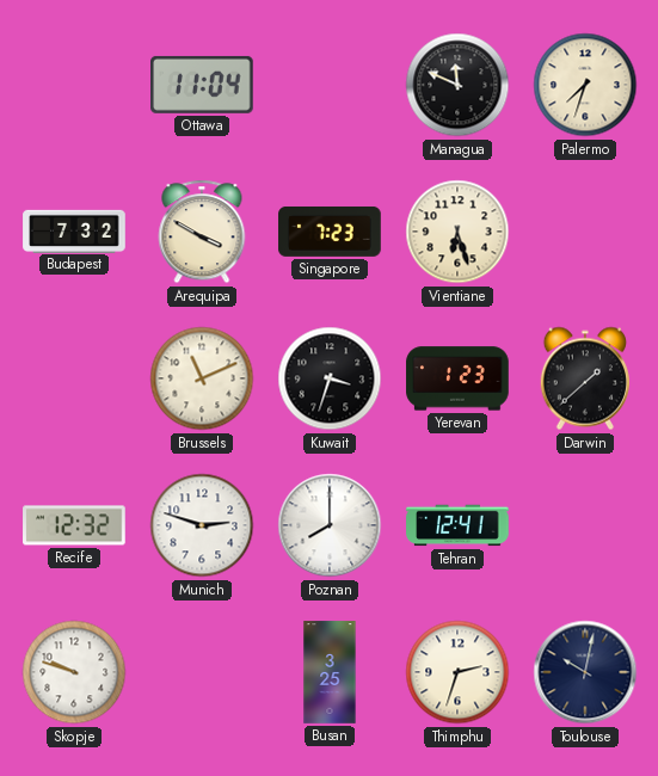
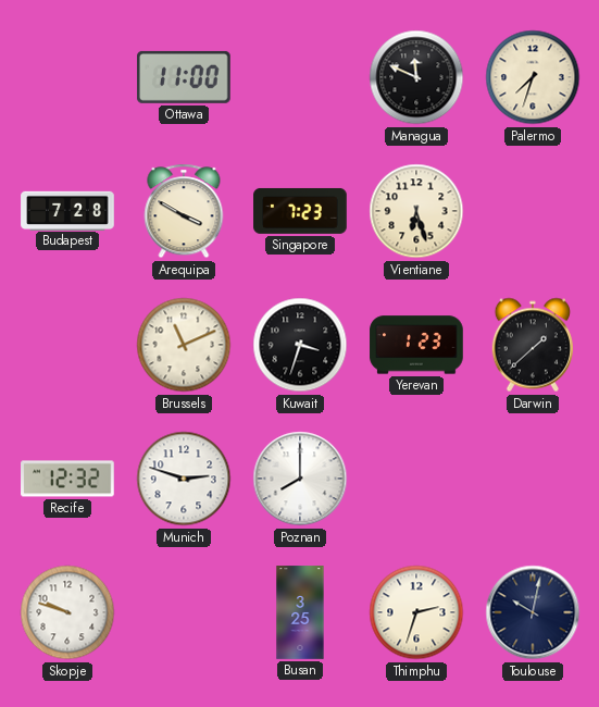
Ottawa: 11:04 -> 11:00 (185, 77)
Budapest: 7:32 -> 7:28 (67, 210)
Tehran: 12:41 -> none (457, 525)
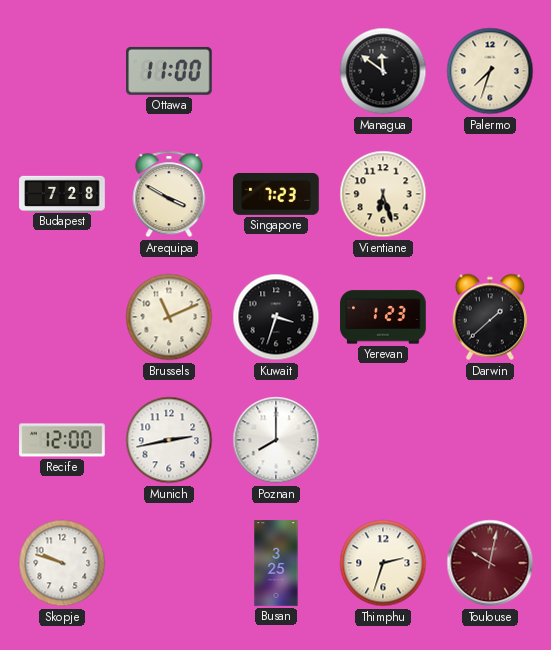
Managua: 11:49 -> 11:51 (383, 71)
Recife: 12:32 -> 12:00 (62, 440)
Munich: 2:48 -> 2:43 (169, 440)
Toulouse dial: navy -> burgundy (490, 563)
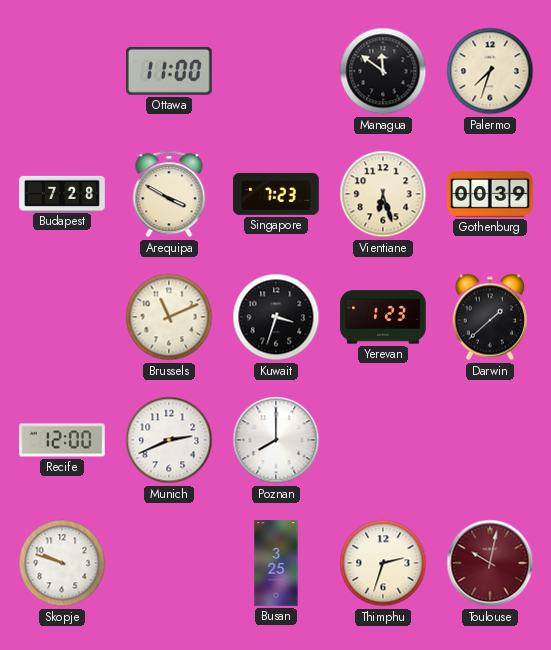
Gothenburg: none -> 00:39 (490, 194)
Munich: 2:43 -> 2:41 (169, 440)
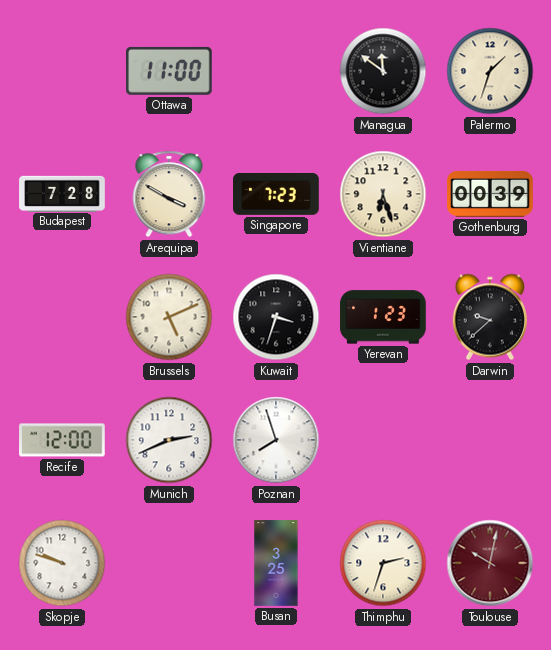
Palermo: 7:33 -> 1:33 (490, 71)
Brussels: 11:11 -> 5:11 (169, 317)
Darwin: 1:38 -> 9:38 (490, 317)
Poznan: 8:00 -> 7:57 (276, 440)
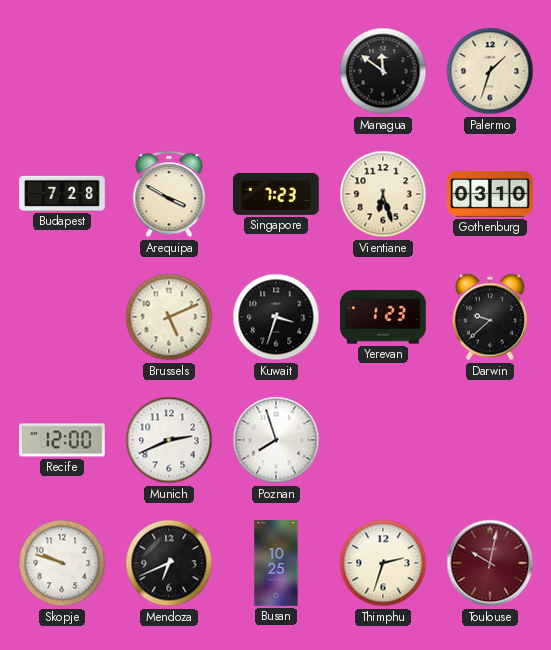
Ottawa: 11:00 -> none (170, 71)
Gothenburg: 00:39 -> 03:10 (490, 194)
Mendoza: none -> 6:41 (169, 563)
Busan: 3:25 -> 10:25 (276, 563)
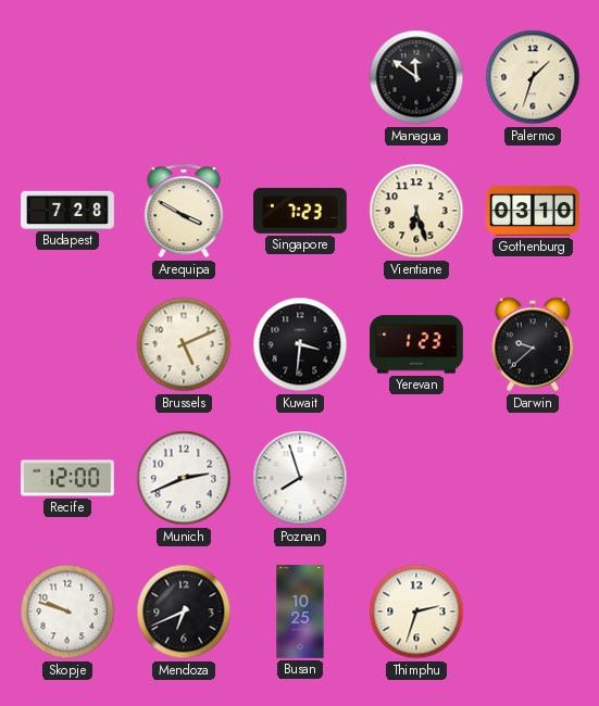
Kuwait: 3:33 -> 3:31 (300, 344)
Toulouse: 10:02 -> none (490, 563)
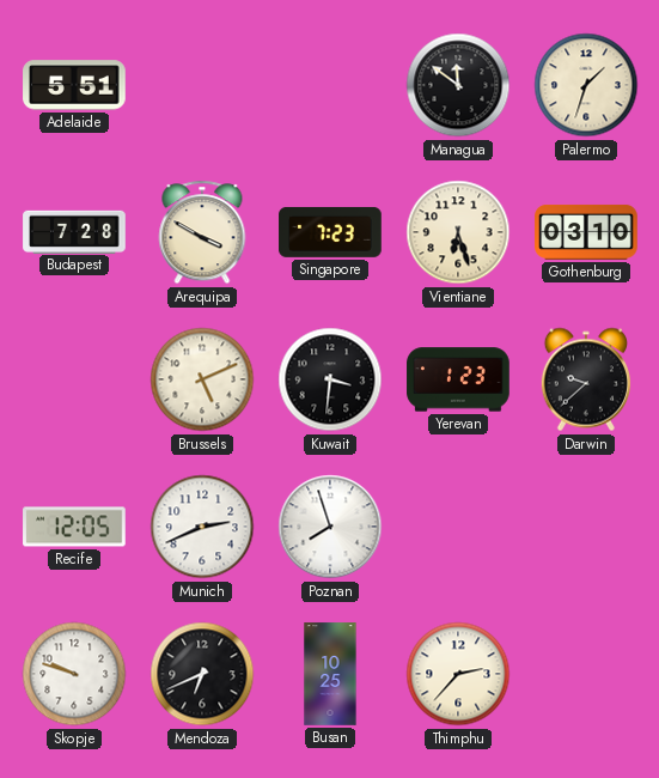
Adelaide: none -> 5:51 (74, 85)
Recife: 12:00 -> 12:05 (74, 527)
Thimphu: 2:33 -> 2:37 (458, 674)
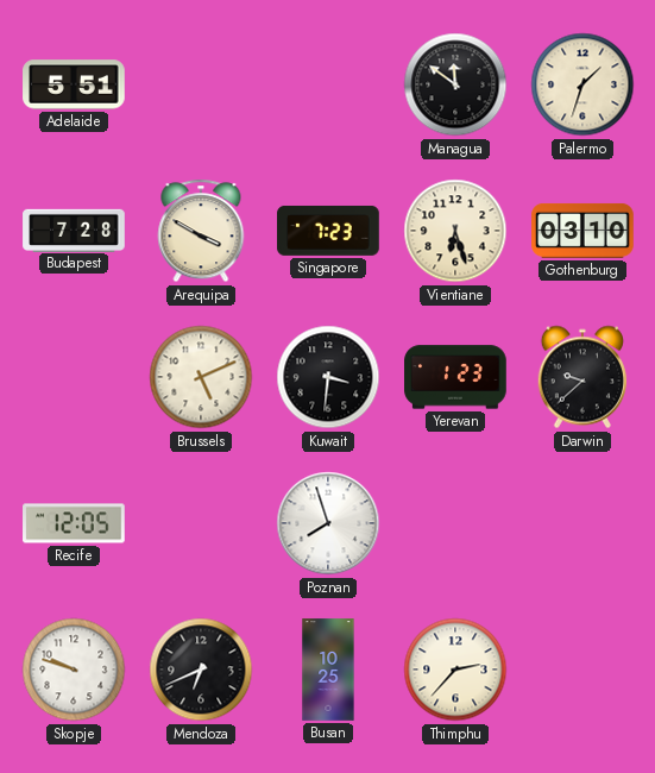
Munich: 2:41 -> none (202, 527)
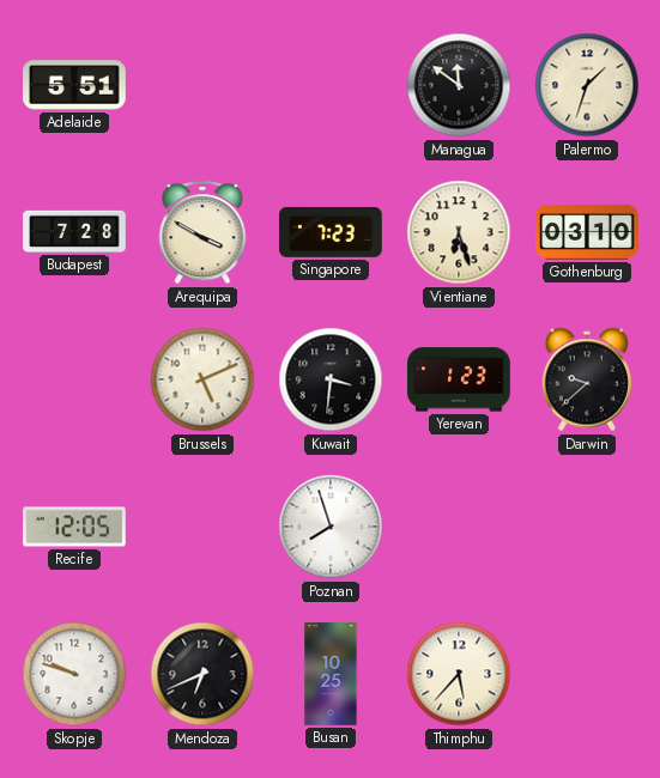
Thimphu: 2:37 -> 5:37 (459, 674)
